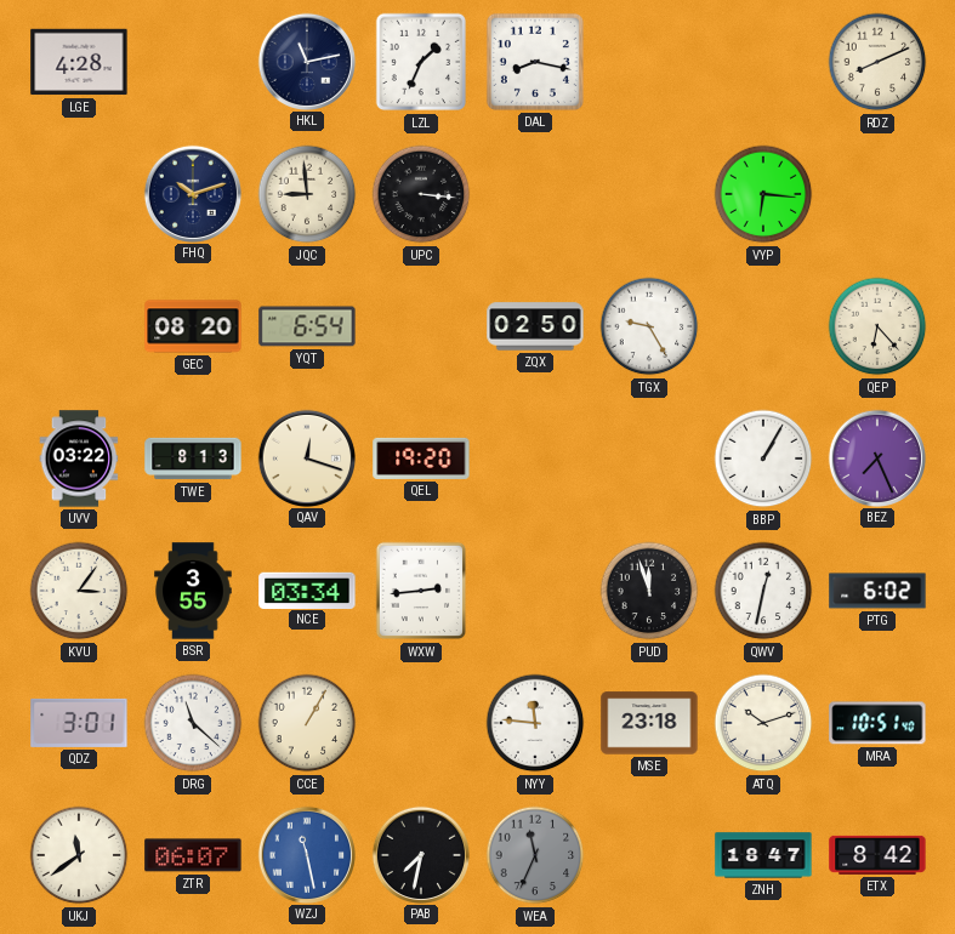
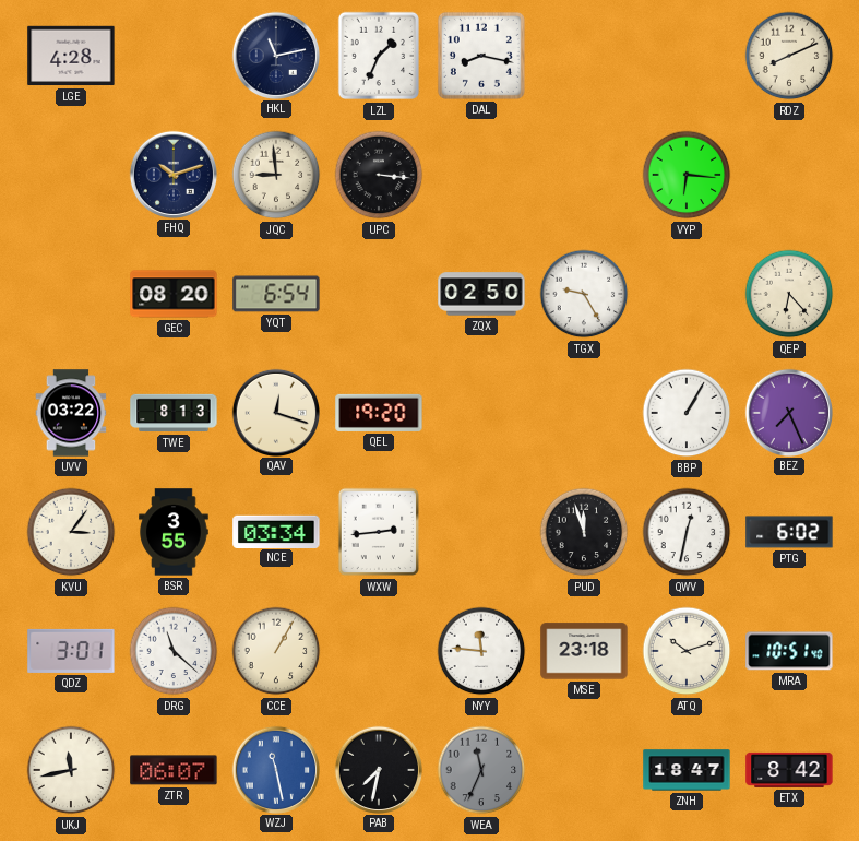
UKJ: 11:39 -> 11:43 (71, 770)
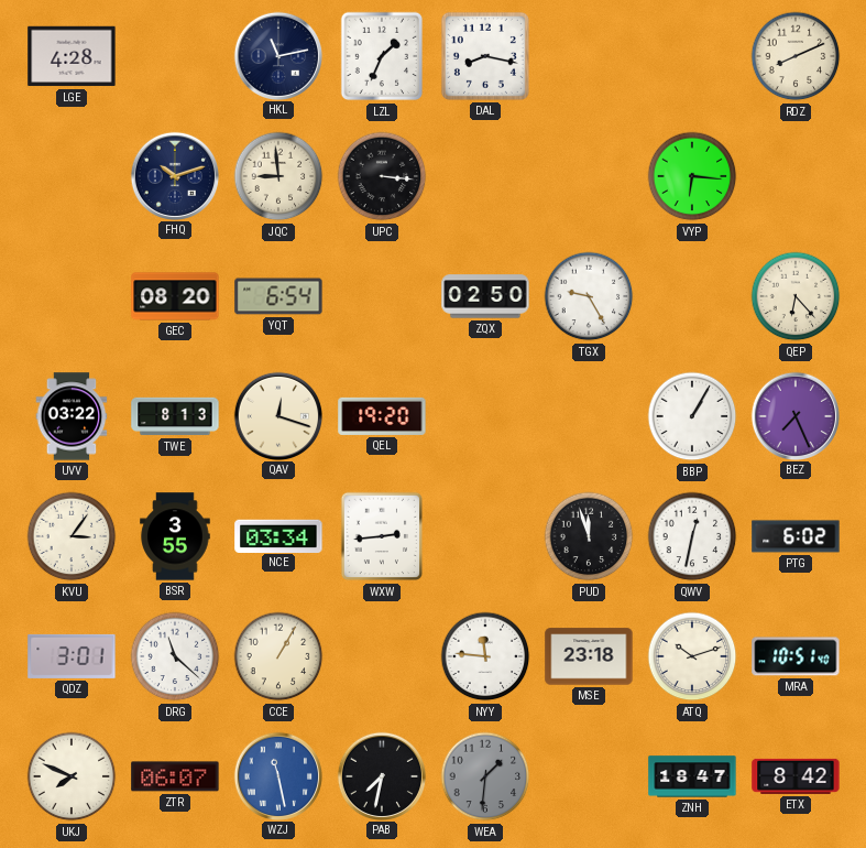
UKJ: 11:43 -> 7:49 (72, 776)
WEA: 11:34 -> 1:31 (485, 776)
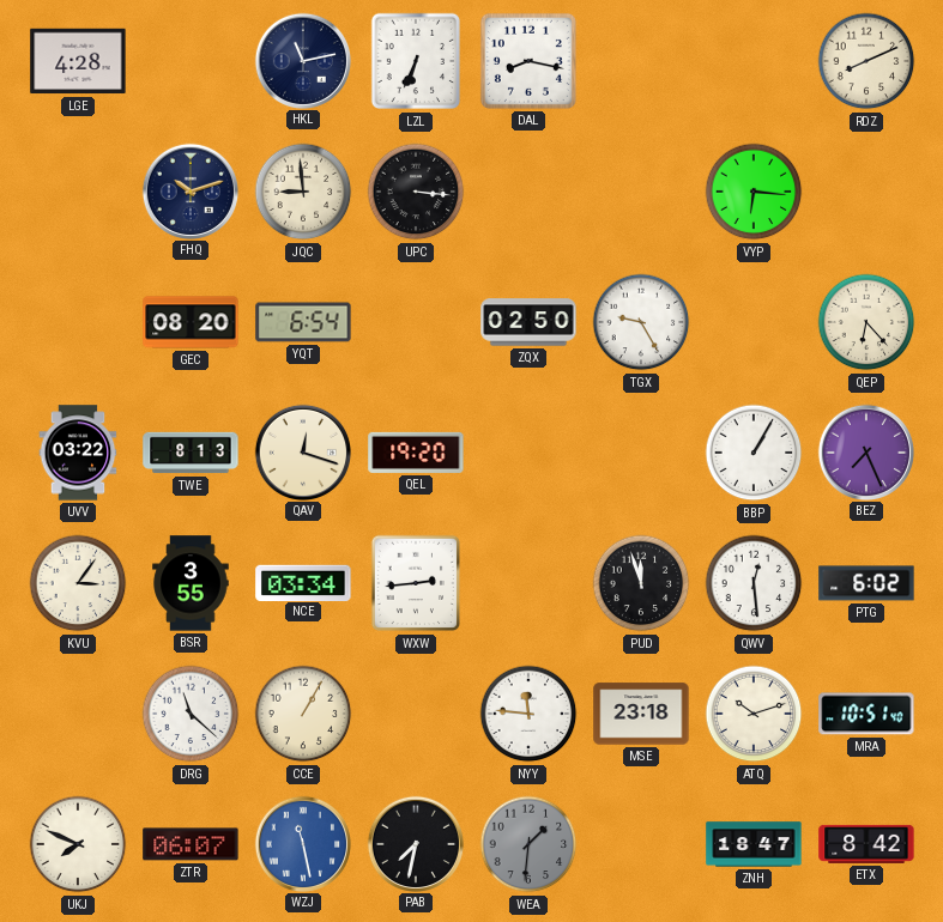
LZL: 1:34 -> 6:34 (415, 61)
QWV: 12:32 -> 12:29 (754, 583)
QDZ: 3:01 -> none (72, 656)
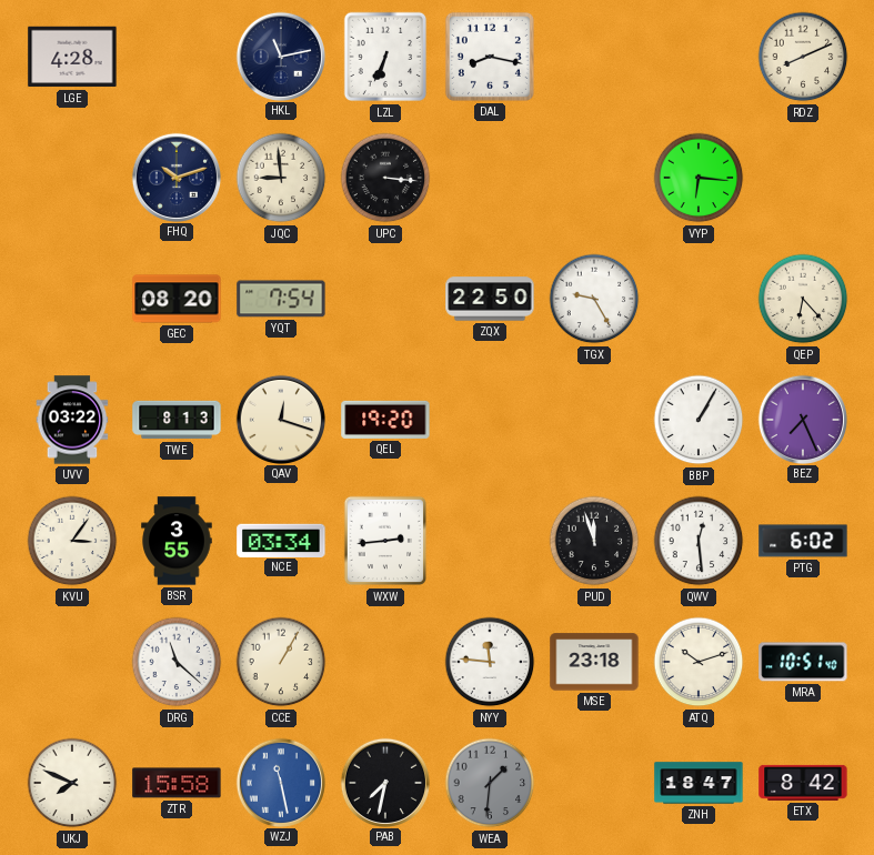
YQT: 6:54 -> 7:54 (281, 299)
ZQX: 02:50 -> 22:50 (490, 299)
ZTR: 06:07 -> 15:58 (177, 783)
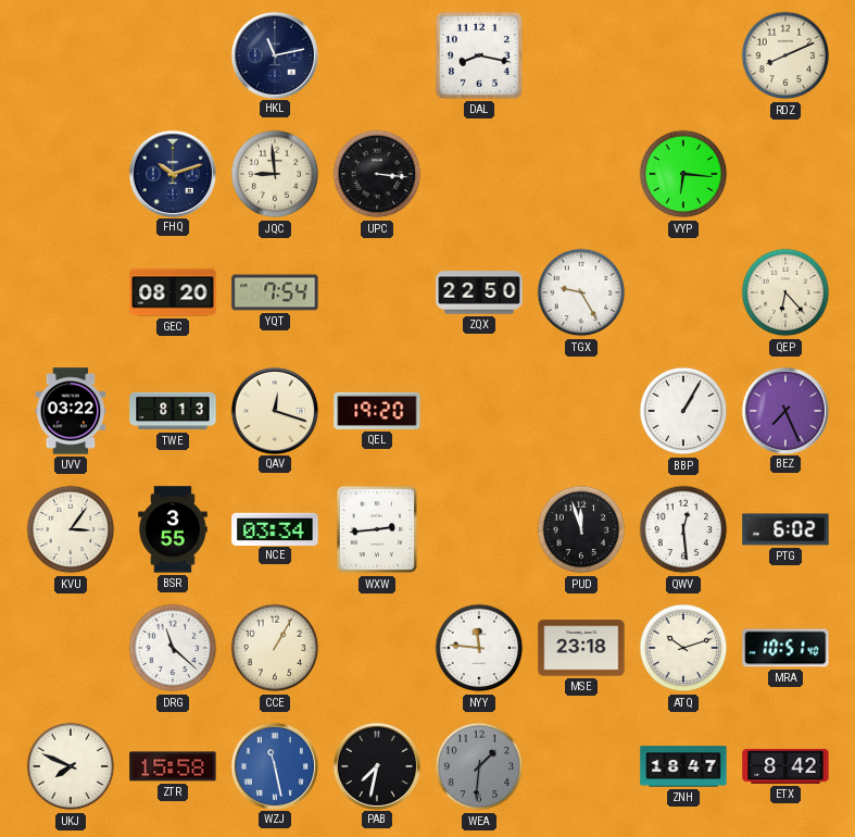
LGE: 4:28 -> none (72, 57)
LZL: 6:34 -> none (384, 57)
